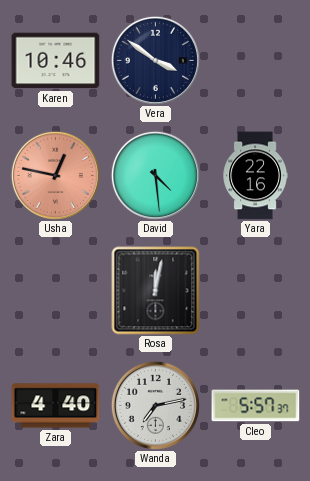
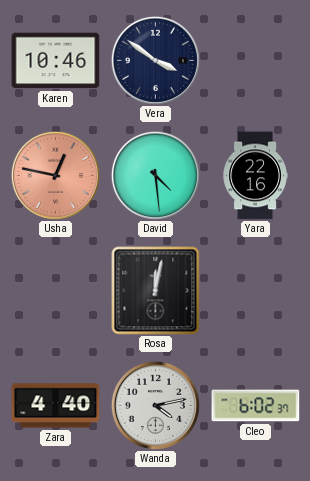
Wanda: 7:13 -> 4:13 (155, 405)
Cleo: 5:57 -> 6:02 (256, 406)
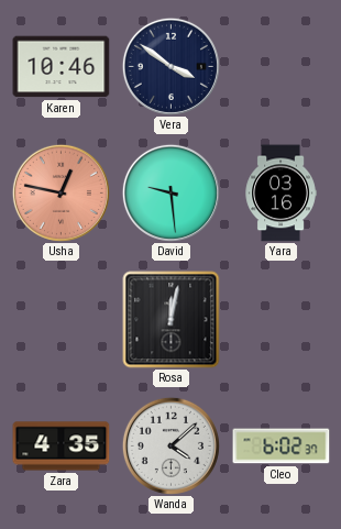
David: 4:29 -> 9:29 (170, 192)
Yara: 22:16 -> 03:16 (280, 194)
Zara: 4:40 -> 4:35 (62, 447)
Wanda: 4:13 -> 4:08 (170, 445)
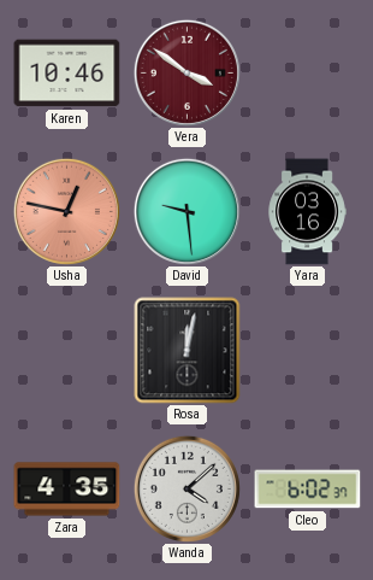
Vera dial: navy -> burgundy (186, 72)
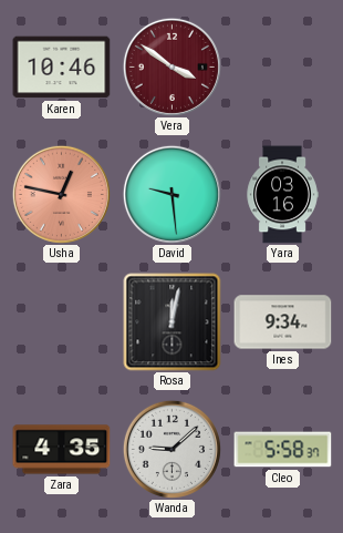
Ines: none -> 9:34 (283, 322)
Wanda: 4:08 -> 9:08 (171, 449)
Cleo: 6:02 -> 5:58 (283, 450)
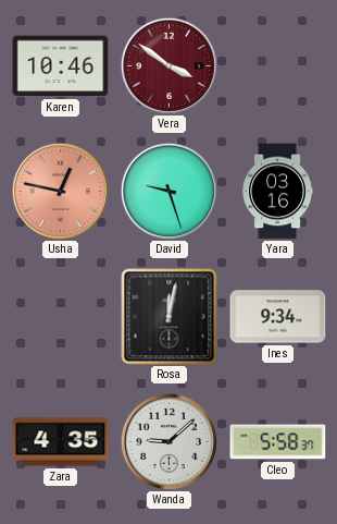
David: 9:29 -> 9:27 (168, 191)
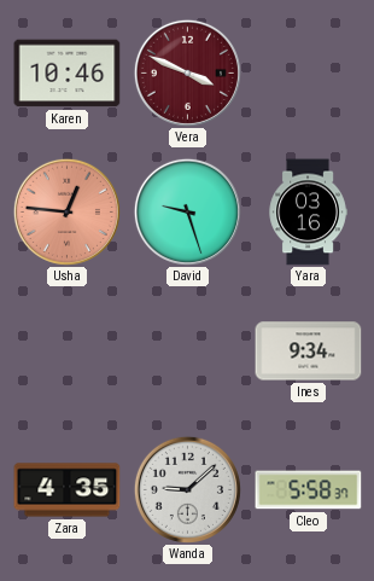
Vera: 3:51 -> 3:49 (187, 72)
Usha: 12:47 -> 12:46 (66, 211)
Rosa: 12:02 -> none (170, 317)
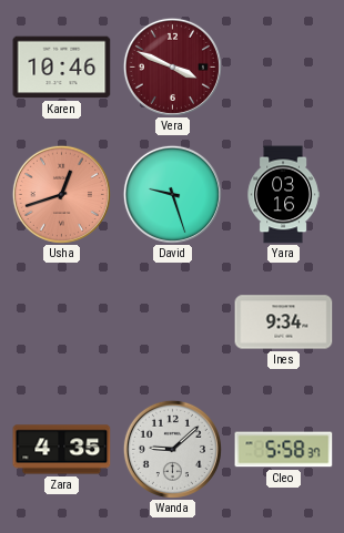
Usha: 12:46 -> 12:42 (61, 194)
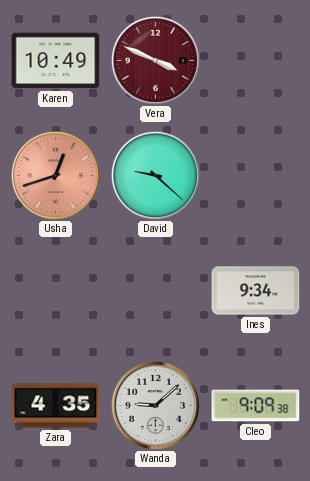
Karen: 10:46 -> 10:49 (56, 61)
David: 9:27 -> 9:22 (155, 175)
Yara: 03:16 -> none (283, 195)
Cleo: 5:58 -> 9:09 (256, 406)
